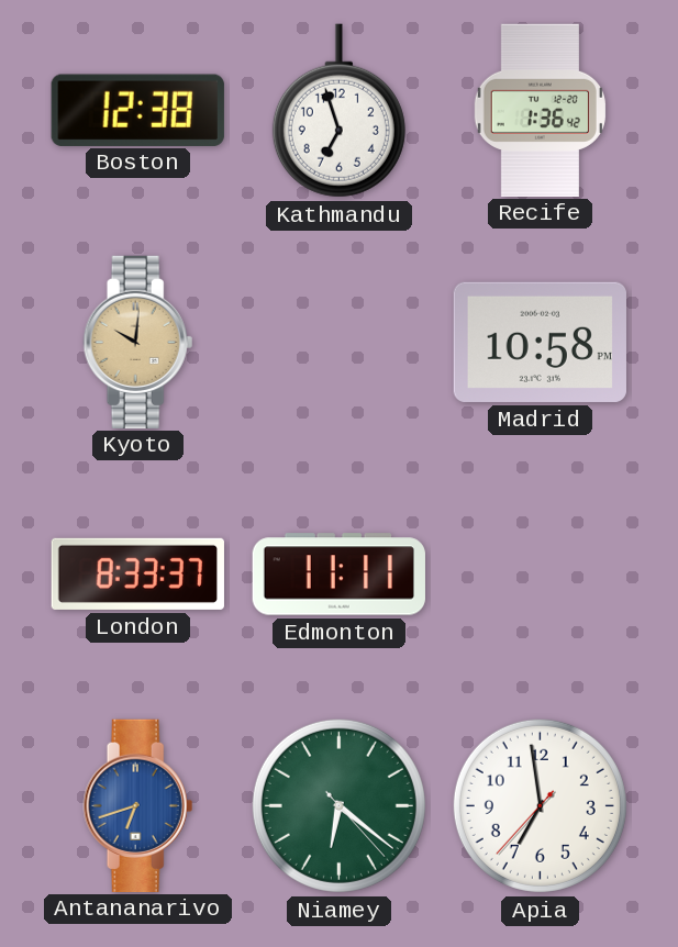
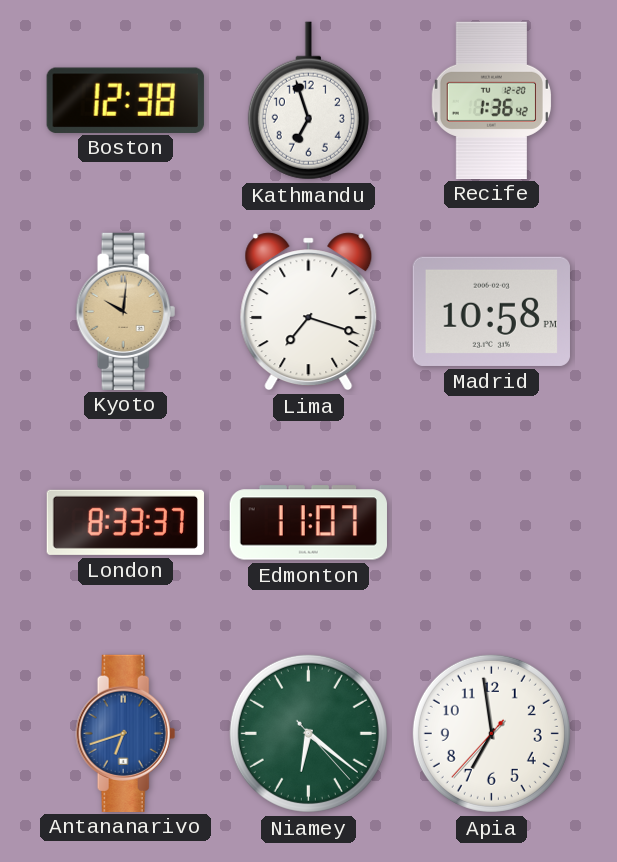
Lima: none -> 7:18 (309, 312)
Edmonton: 11:11 -> 11:07 (308, 523)
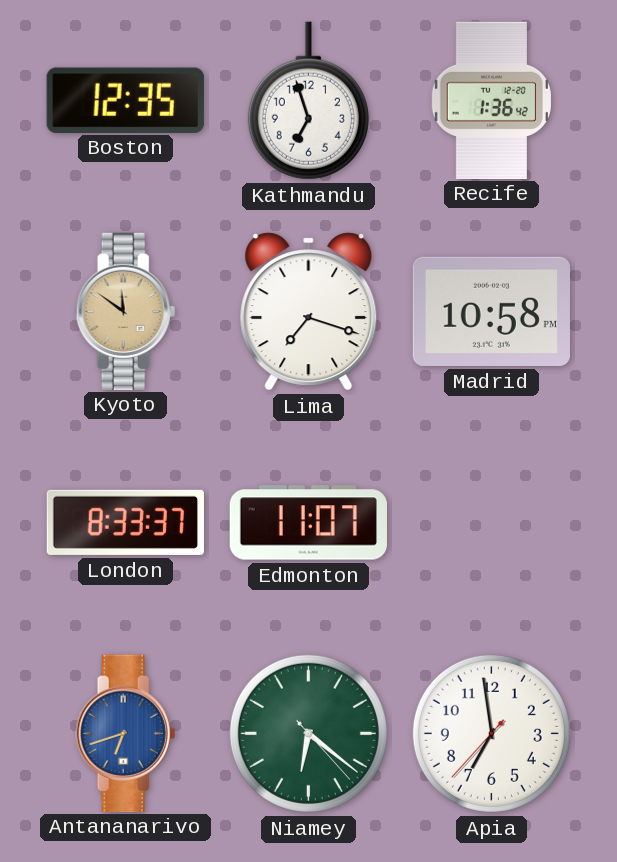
Boston: 12:38 -> 12:35 (125, 100)
Kyoto: 10:01 -> 11:51 (126, 311)
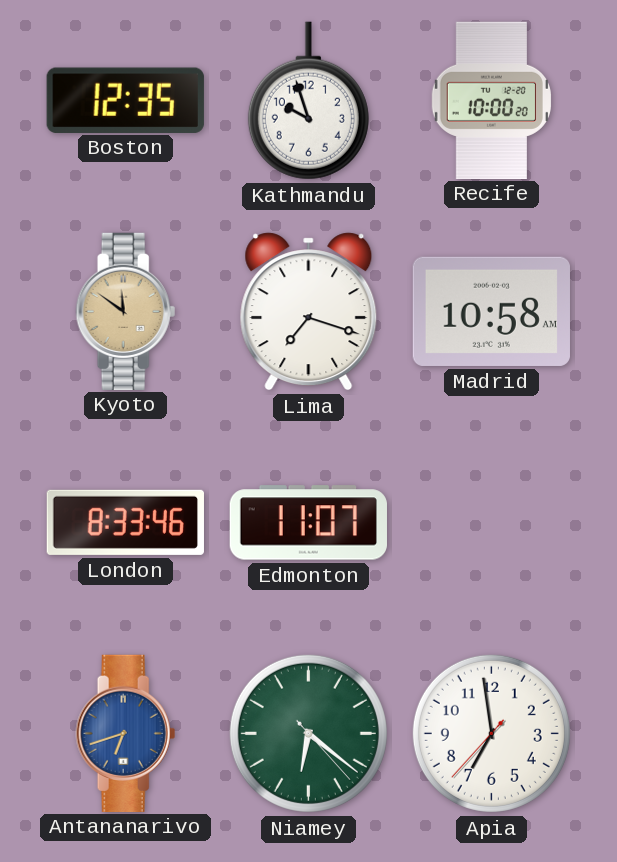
Kathmandu: 6:57 -> 9:57 (308, 101)
Recife: 1:36 -> 10:00 (491, 100)
Madrid: 10:58 PM -> 10:58 AM (491, 311)
London: 8:33:37 -> 8:33:46 (125, 522)
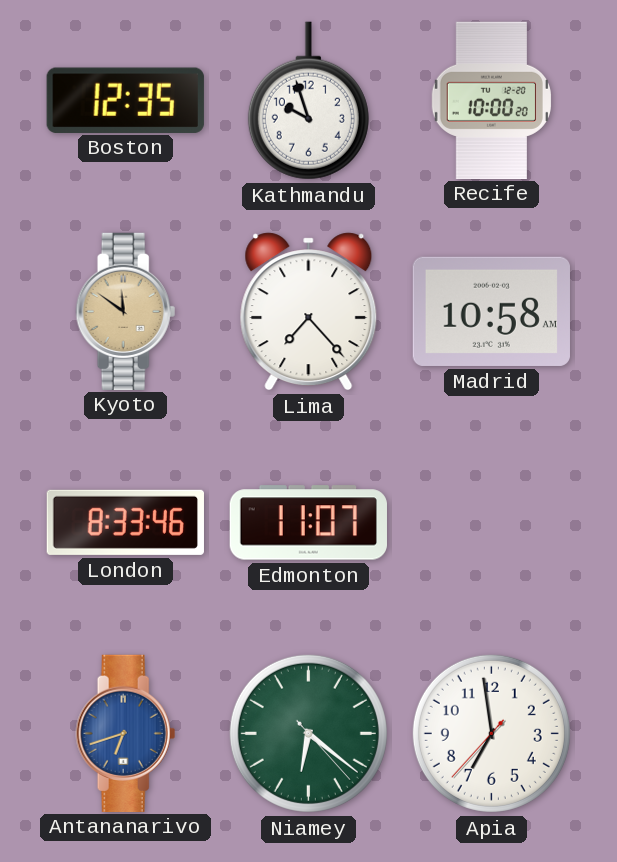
Lima: 7:18 -> 7:23 (309, 312)
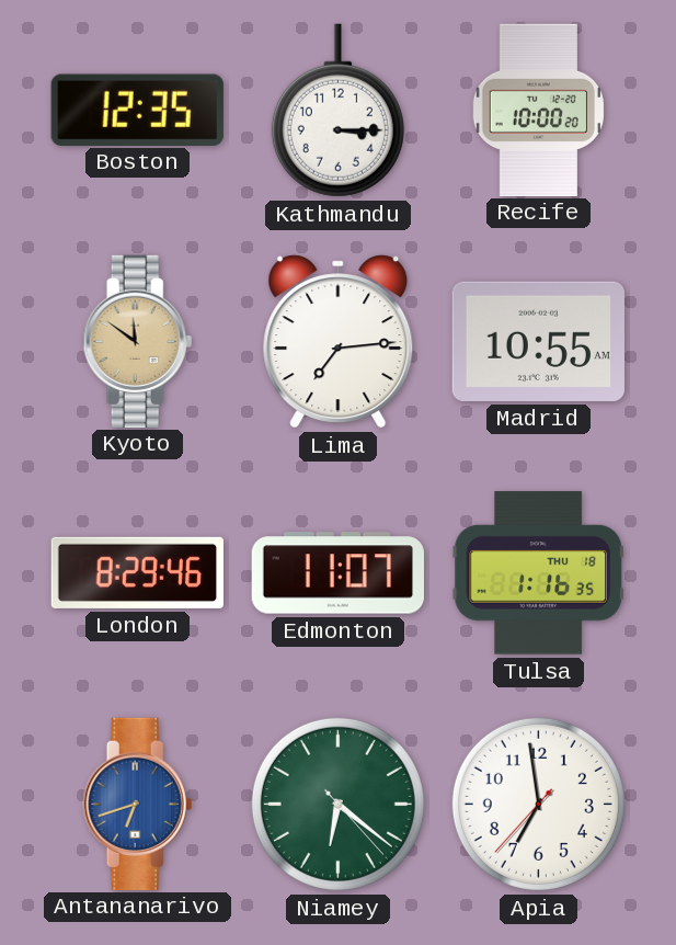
Kathmandu: 9:57 -> 3:15 (337, 111)
Lima: 7:23 -> 7:14 (339, 342)
Madrid: 10:58 -> 10:55 (538, 341)
London: 8:33 -> 8:29 (137, 572)
Tulsa: none -> 1:16 (538, 573)
